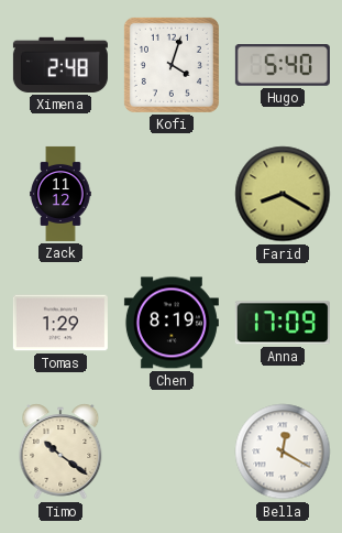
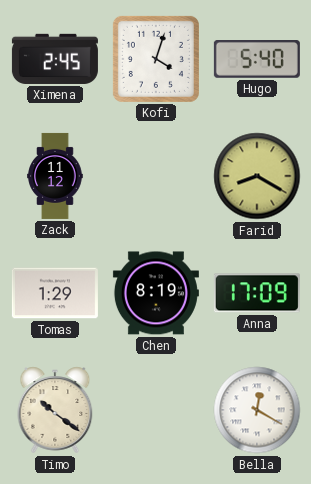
Ximena: 2:48 -> 2:45 (55, 59)
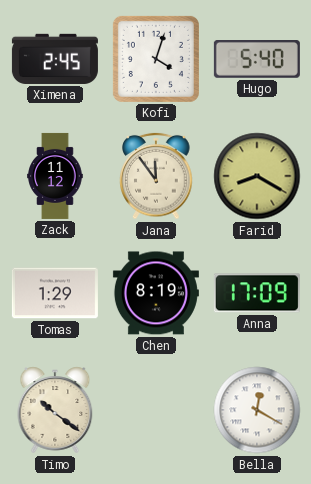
Jana: none -> 11:54 (156, 176)
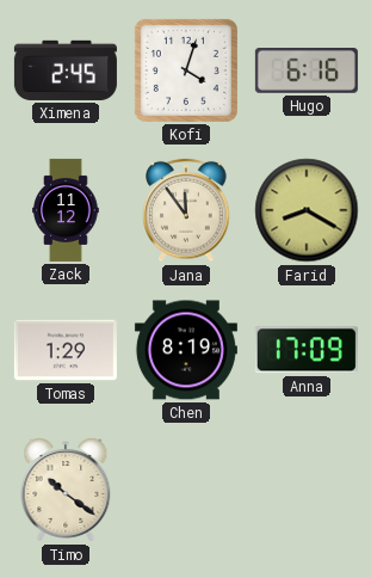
Hugo: 5:40 -> 6:16 (307, 72)
Bella: 12:20 -> none (257, 410)
